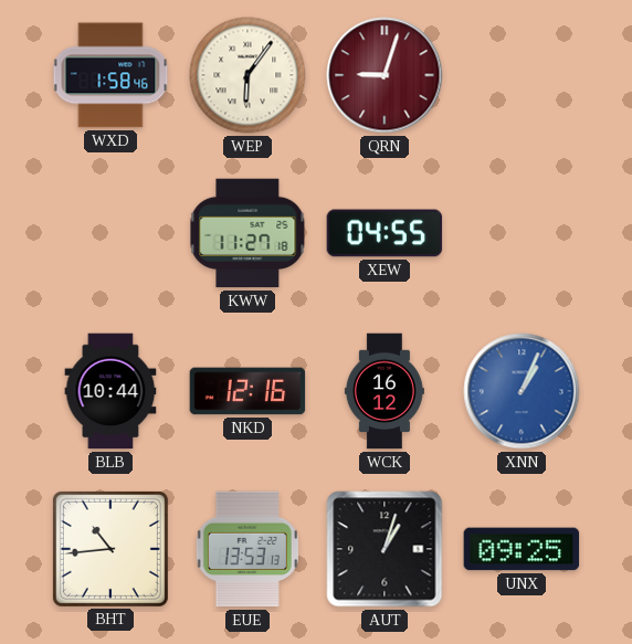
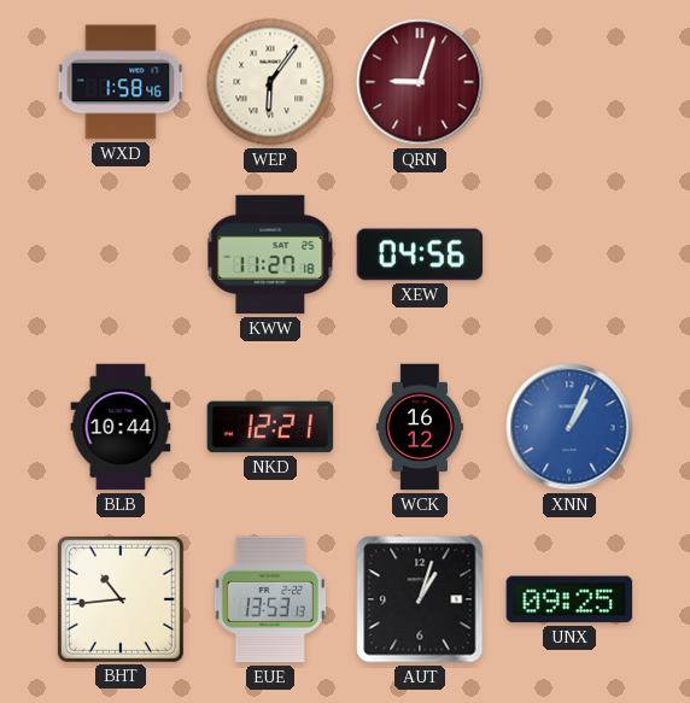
XEW: 04:55 -> 04:56 (420, 254)
NKD: 12:16 -> 12:21 (270, 427)
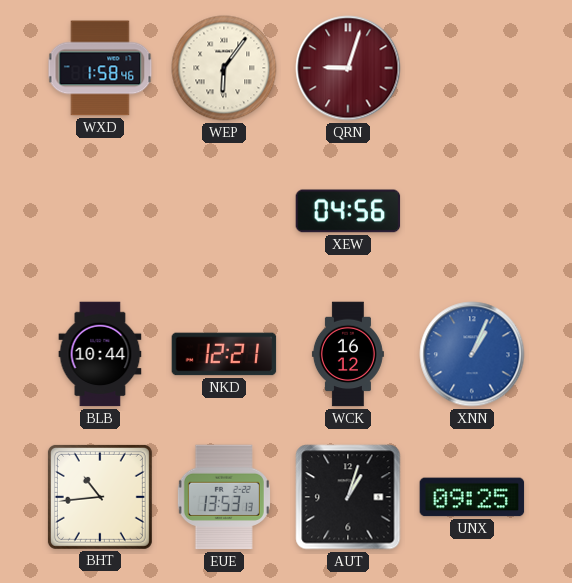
KWW: 11:27 -> none (270, 254)
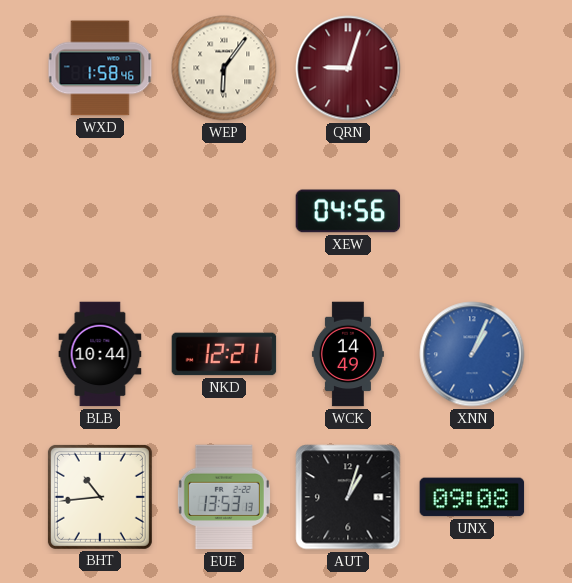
WCK: 16:12 -> 14:49 (348, 354)
UNX: 09:25 -> 09:08 (472, 497)
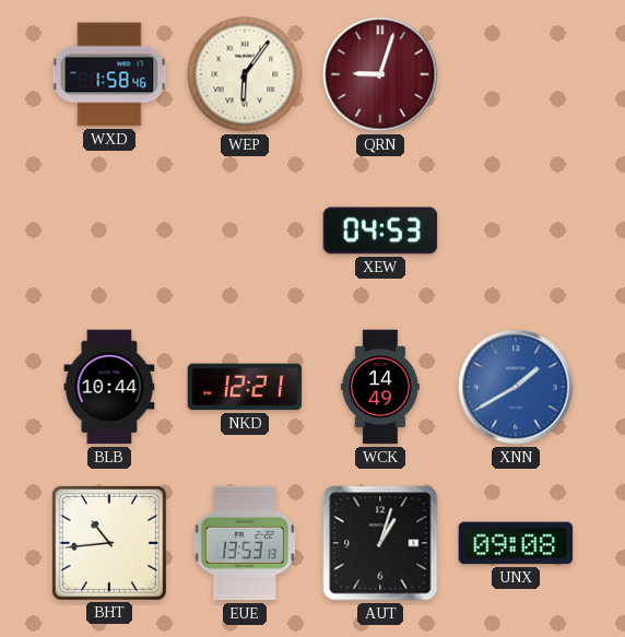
XEW: 04:56 -> 04:53 (380, 231)
XNN: 1:04 -> 1:40 (516, 387)
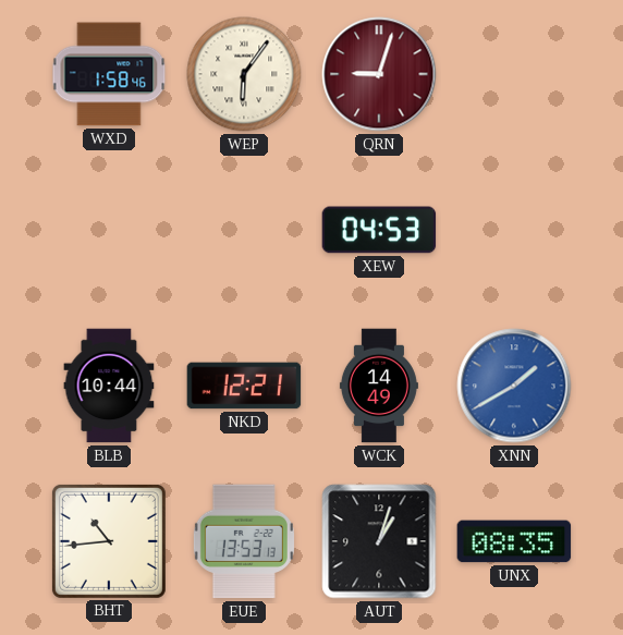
UNX: 09:08 -> 08:35 (514, 541)
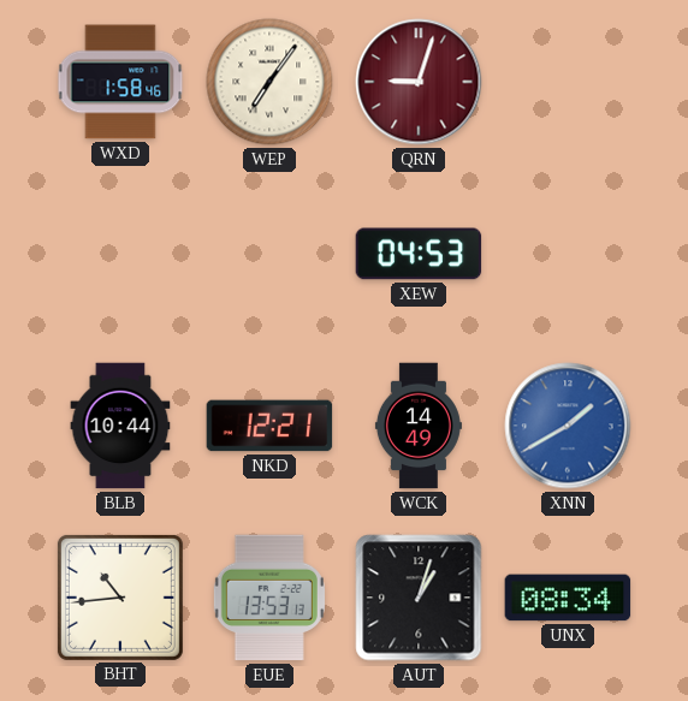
WEP: 6:06 -> 7:06 (269, 82)
UNX: 08:35 -> 08:34 (568, 598)
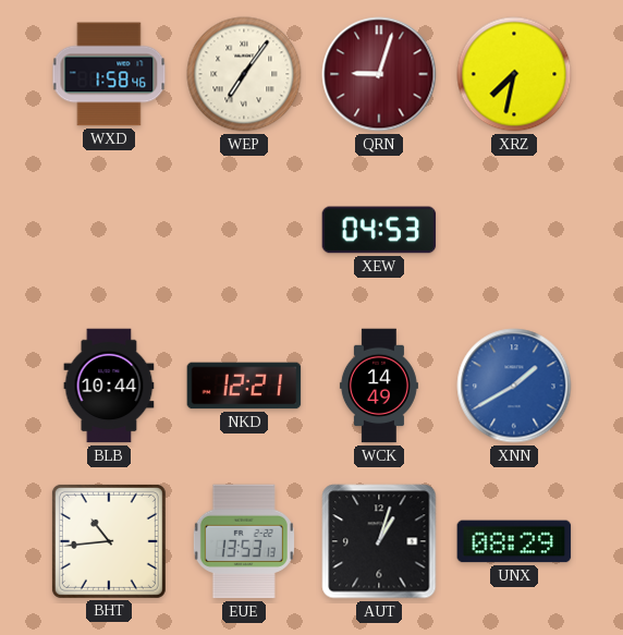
XRZ: none -> 7:32 (514, 74)
UNX: 08:34 -> 08:29 (514, 541)
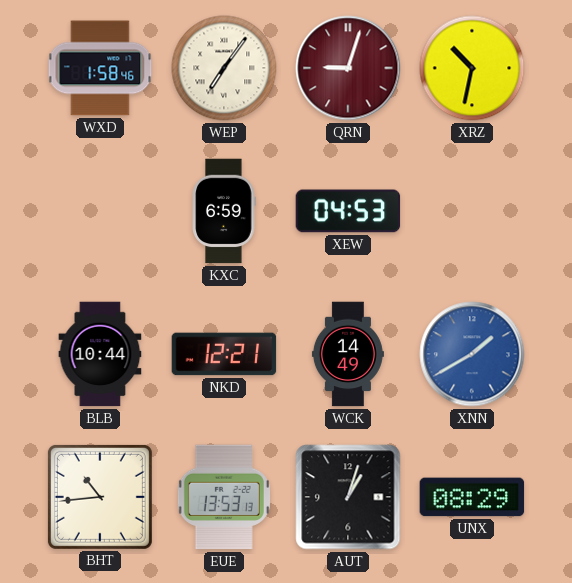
XRZ: 7:32 -> 10:32 (472, 68)
KXC: none -> 6:59 (224, 211)
